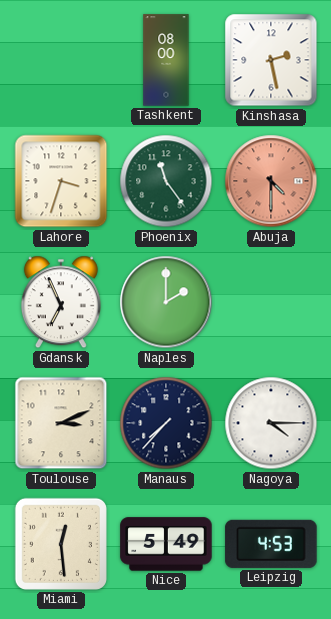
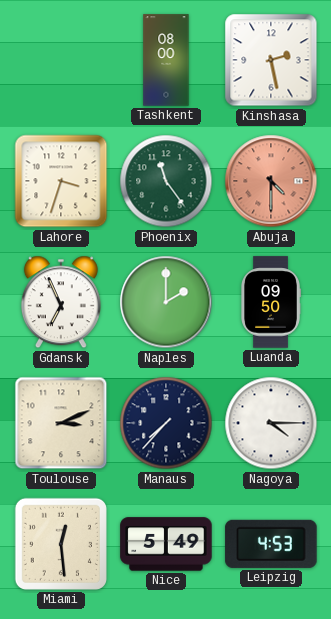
Luanda: none -> 09:50 (271, 302)
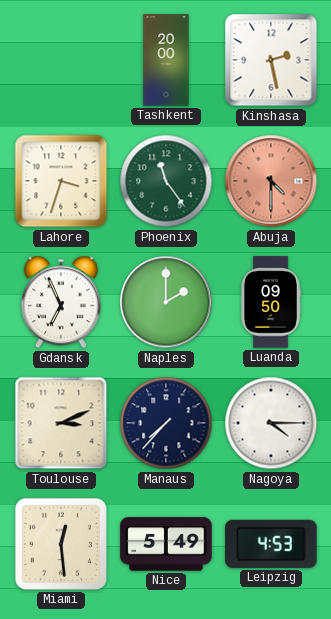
Tashkent: 08:00 -> 20:00 (166, 60)
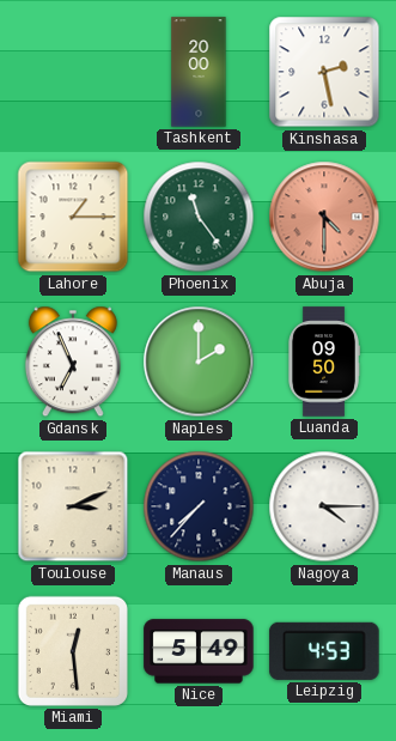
Lahore: 3:33 -> 1:15 (73, 217)
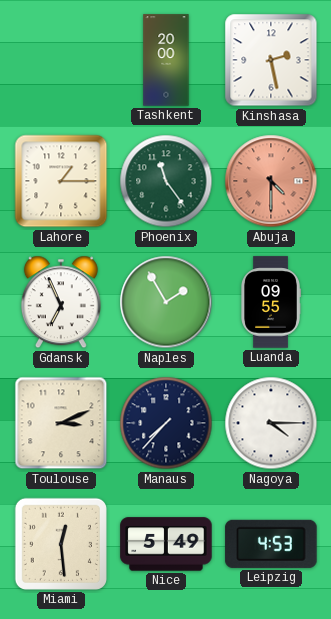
Naples: 2:00 -> 1:55 (166, 302)
Luanda: 09:50 -> 09:55 (271, 302)
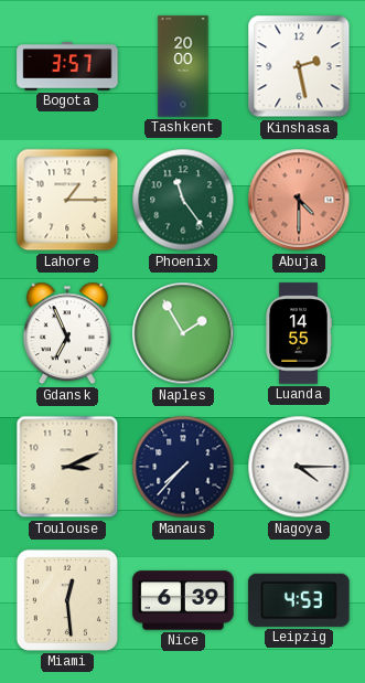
Bogota: none -> 3:57 (67, 66)
Luanda: 09:55 -> 14:55 (299, 333)
Nice: 5:49 -> 6:39 (183, 600)
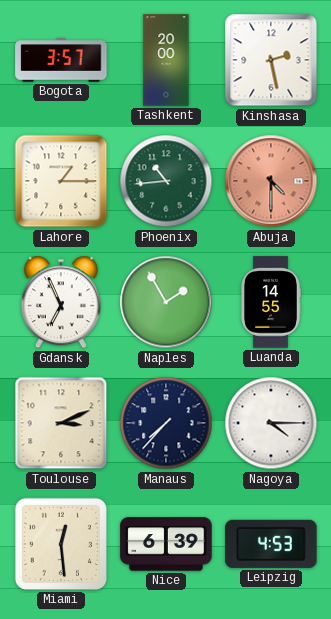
Phoenix: 11:24 -> 10:44 (166, 181)
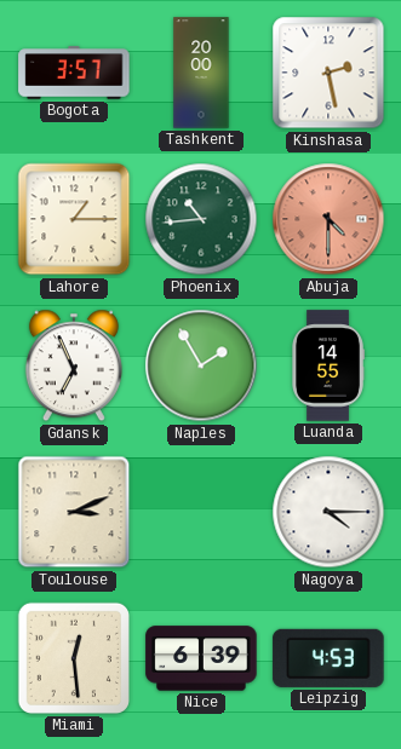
Manaus: 7:37 -> none (166, 423)
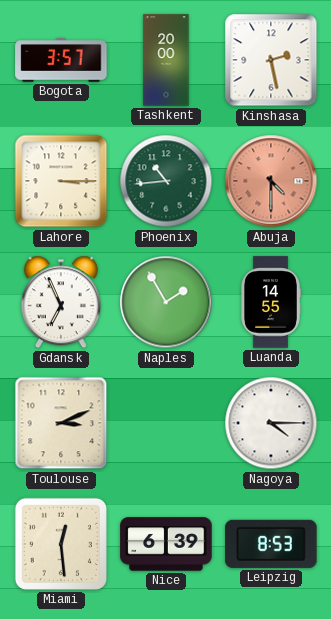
Lahore: 1:15 -> 3:15 (61, 181)
Leipzig: 4:53 -> 8:53 (271, 544)
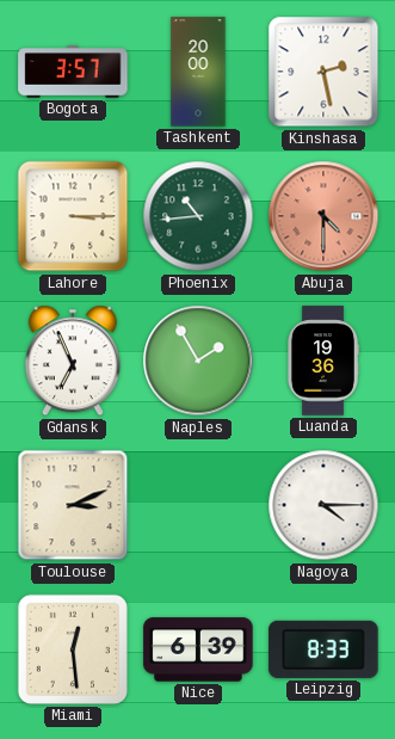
Luanda: 14:55 -> 19:36 (323, 361)
Leipzig: 8:53 -> 8:33 (323, 649)
